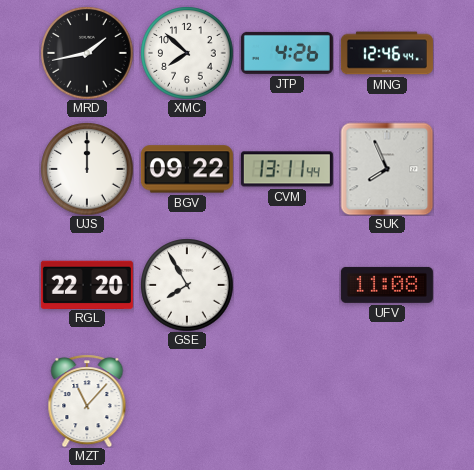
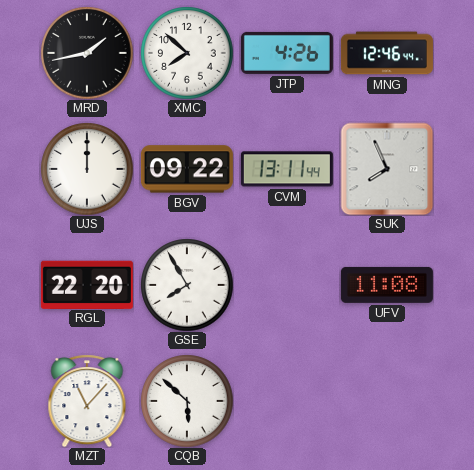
CQB: none -> 5:52 (187, 401)
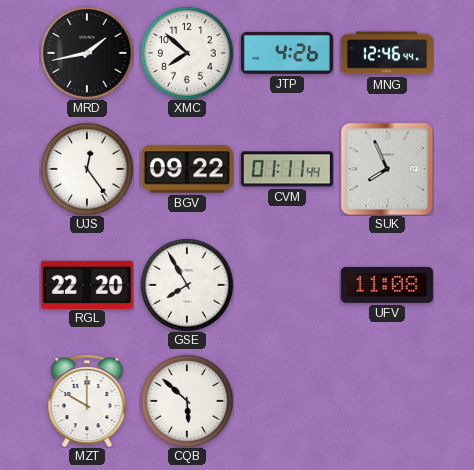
UJS: 12:00 -> 12:24 (87, 169)
CVM: 13:11 -> 01:11 (287, 169)
MZT: 11:07 -> 10:00 (87, 401)
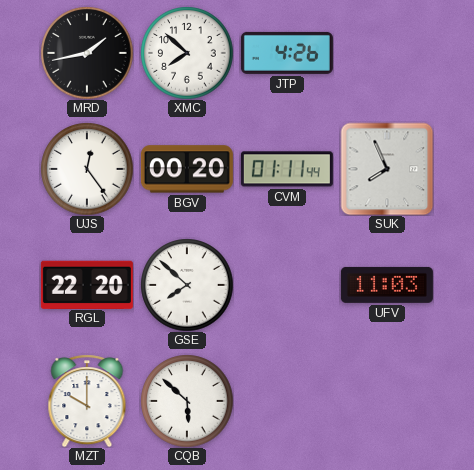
MNG: 12:46 -> none (387, 53)
BGV: 09:22 -> 00:20 (187, 169)
GSE: 7:55 -> 7:52 (187, 285)
UFV: 11:08 -> 11:03 (387, 285)
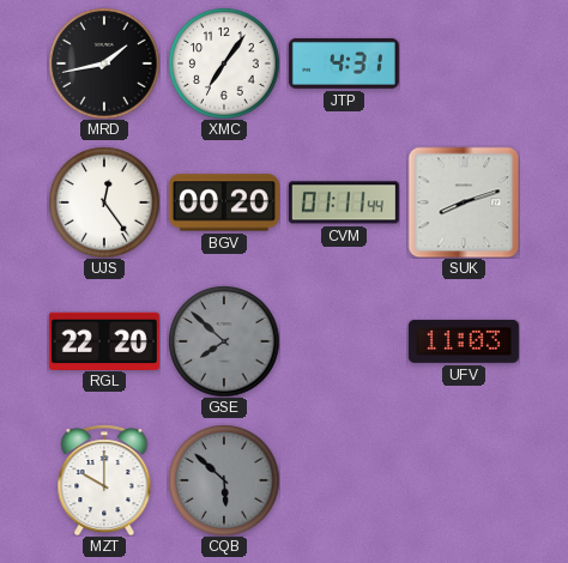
XMC: 7:52 -> 7:06 (224, 63)
JTP: 4:26 -> 4:31 (344, 63)
SUK: 7:56 -> 8:12 (464, 202)
GSE dial: white -> grey (224, 341)
CQB dial: white -> grey (224, 480)
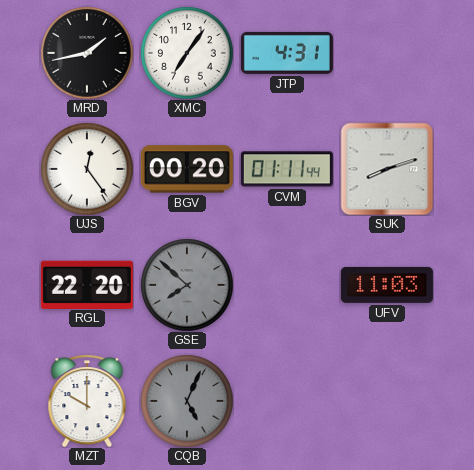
CQB: 5:52 -> 5:04 (187, 401)
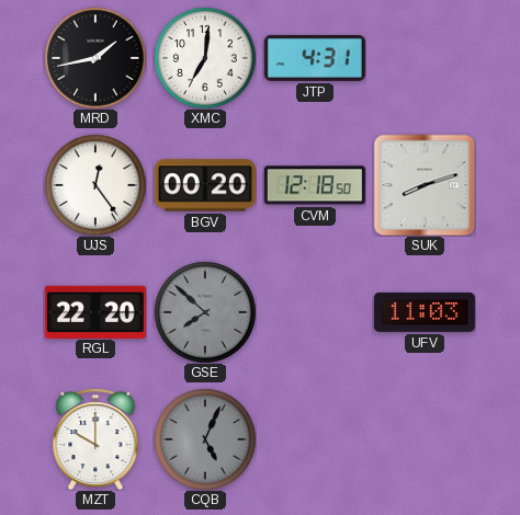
XMC: 7:06 -> 7:01 (205, 58)
CVM: 01:11 -> 12:18 (315, 185)
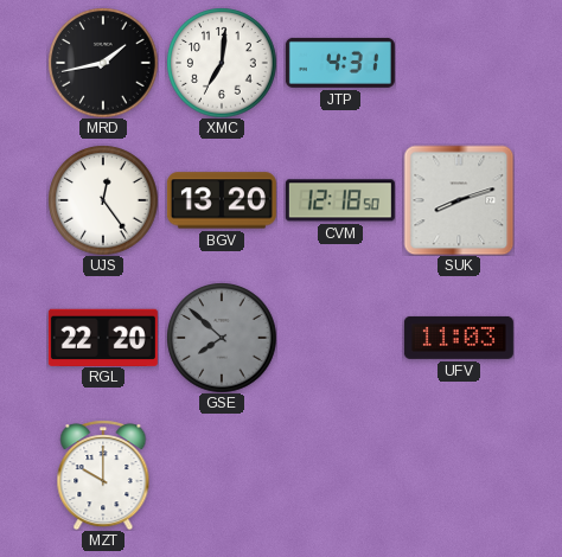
BGV: 00:20 -> 13:20 (222, 200)
CQB: 5:04 -> none (205, 439)
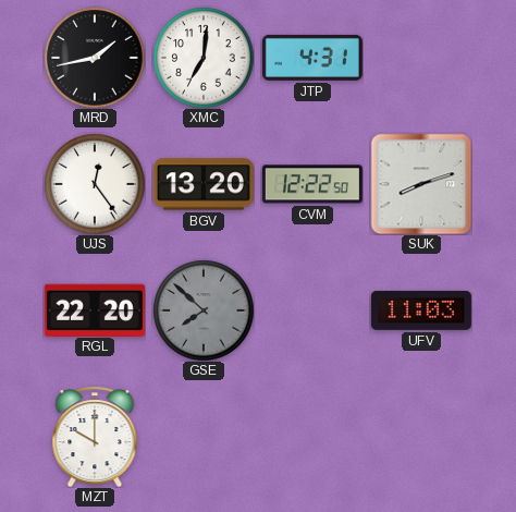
CVM: 12:18 -> 12:22 (312, 184)
